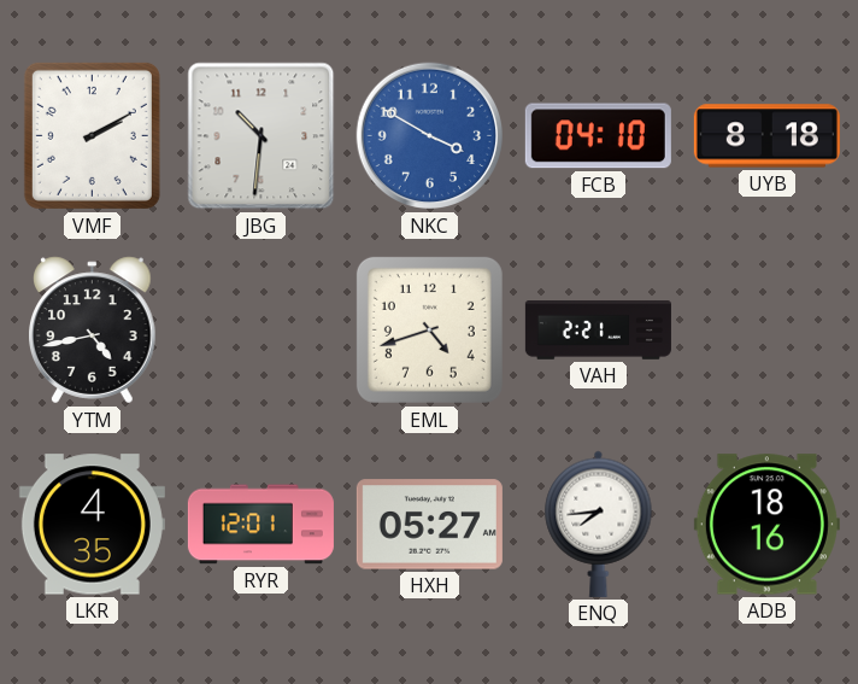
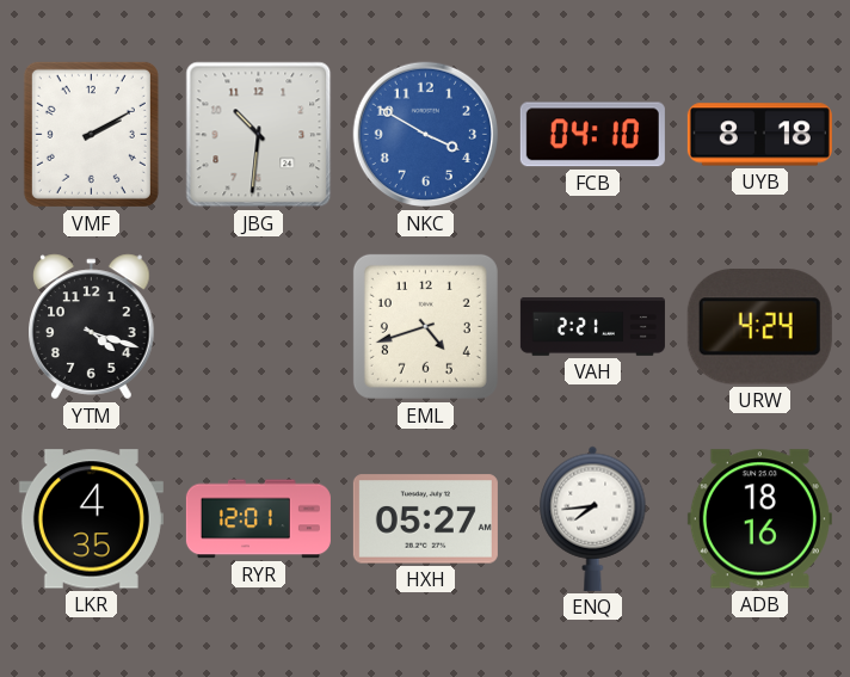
YTM: 4:43 -> 4:18 (92, 327)
URW: none -> 4:24 (759, 327)
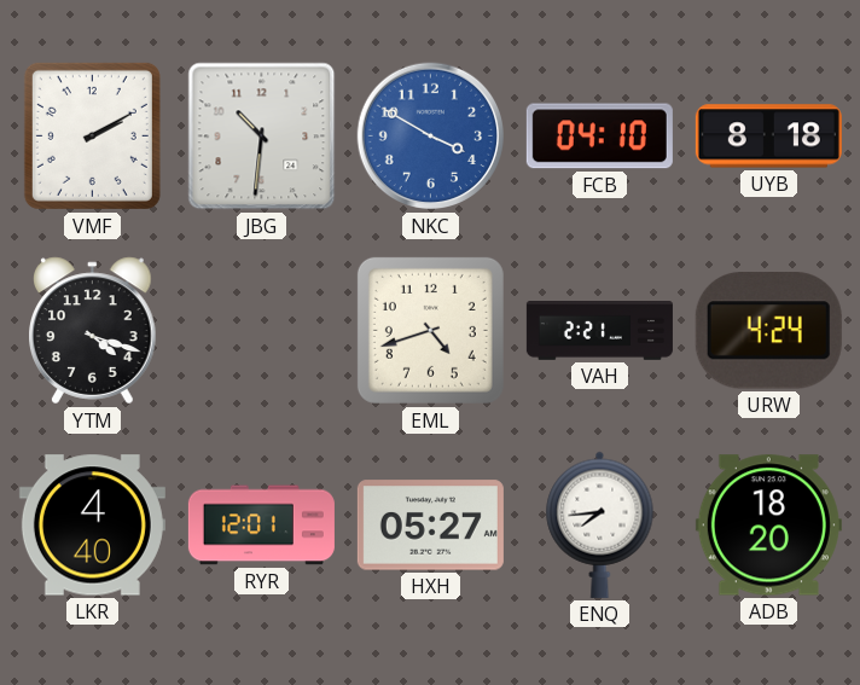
LKR: 4:35 -> 4:40 (92, 526)
ADB: 18:16 -> 18:20 (768, 526)
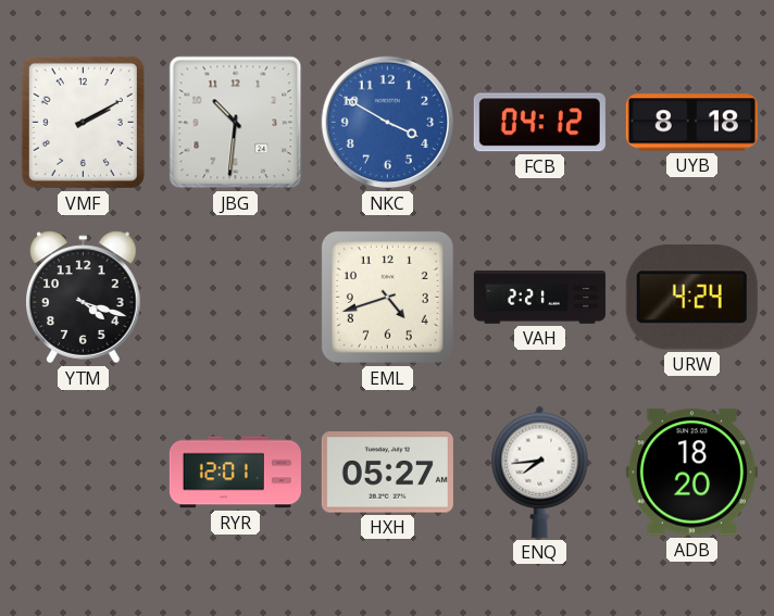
FCB: 04:10 -> 04:12 (539, 123)
LKR: 4:40 -> none (92, 526)
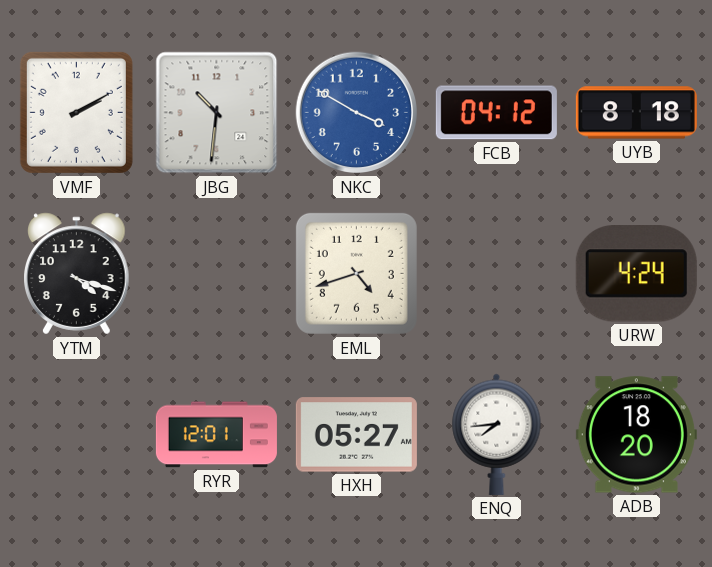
VAH: 2:21 -> none (539, 298)
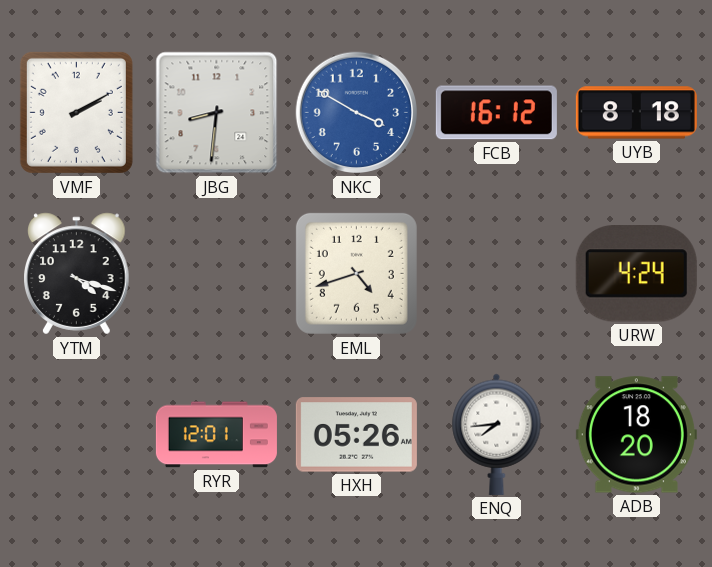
JBG: 10:31 -> 8:31 (217, 113)
FCB: 04:12 -> 16:12 (496, 113)
HXH: 05:27 -> 05:26 (356, 435)
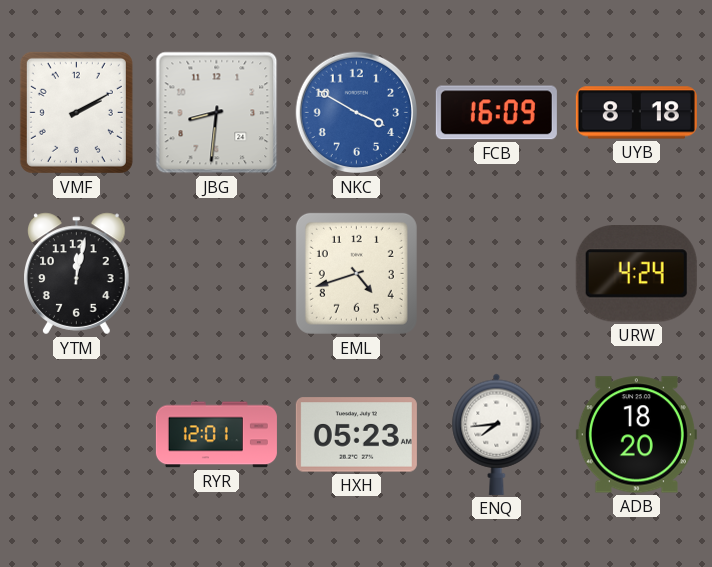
FCB: 16:12 -> 16:09 (496, 113)
YTM: 4:18 -> 12:02 (77, 274)
HXH: 05:26 -> 05:23 (356, 435)
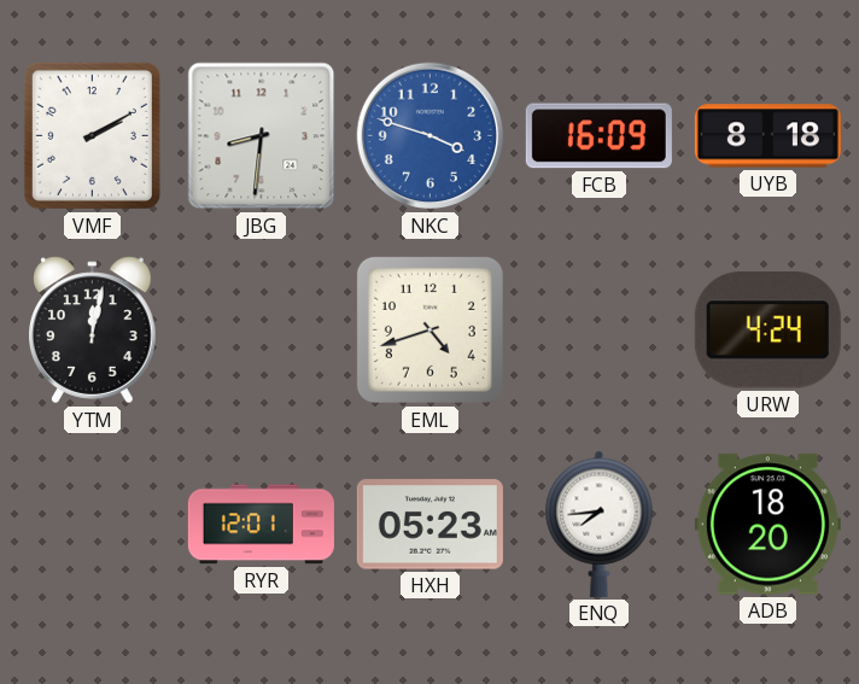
NKC: 3:50 -> 3:48 (431, 136)
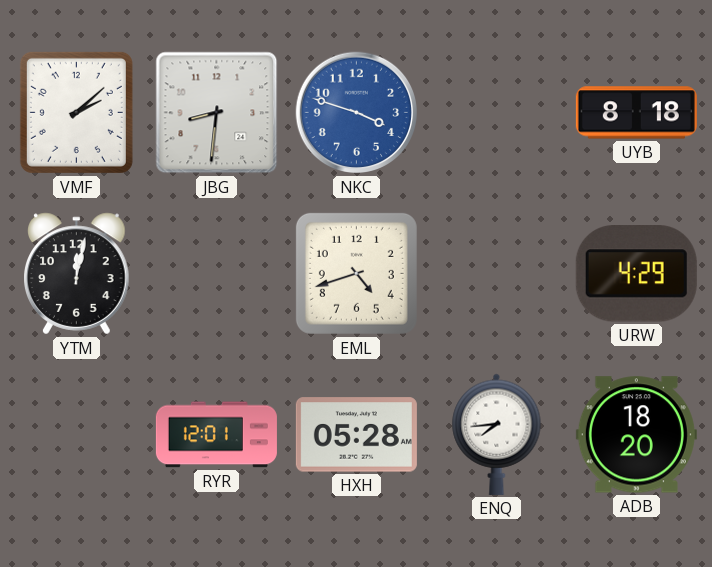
VMF: 2:10 -> 2:08 (76, 112)
FCB: 16:09 -> none (598, 136)
URW: 4:24 -> 4:29 (636, 274)
HXH: 05:23 -> 05:28 (356, 435)
